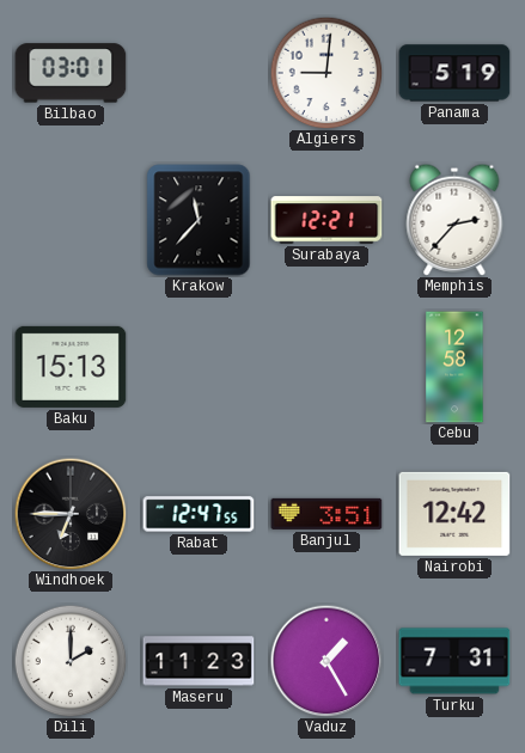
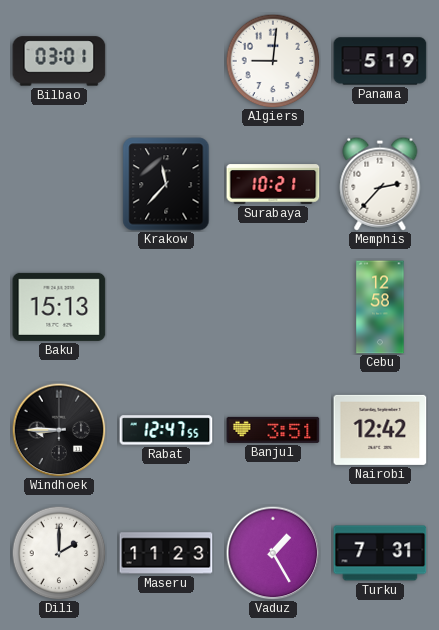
Surabaya: 12:21 -> 10:21 (273, 184)
Windhoek: 6:45 -> 8:45 (59, 430)
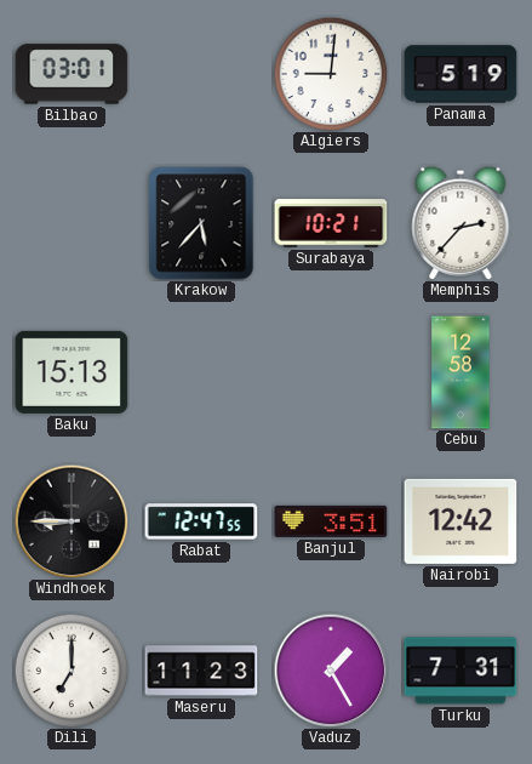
Krakow: 11:37 -> 5:37 (201, 223)
Dili: 2:00 -> 7:00 (71, 671)
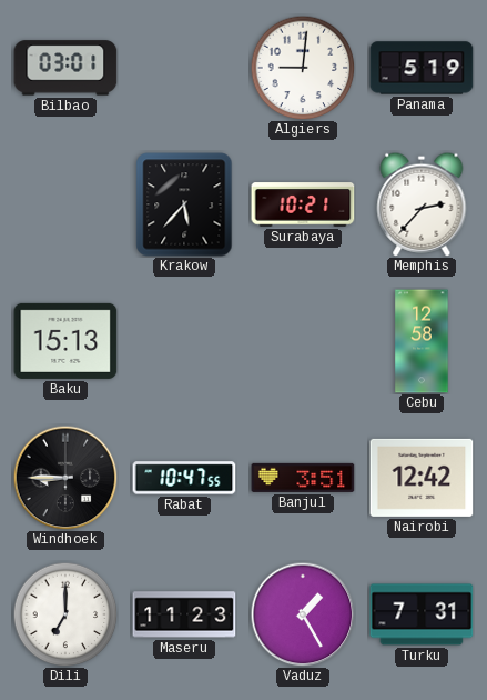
Rabat: 12:47 -> 10:47 (184, 478)
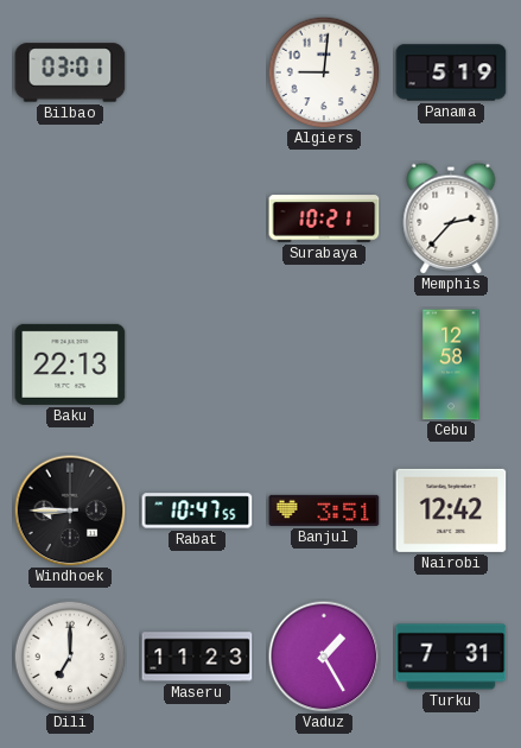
Krakow: 5:37 -> none (184, 204)
Baku: 15:13 -> 22:13 (70, 365)
